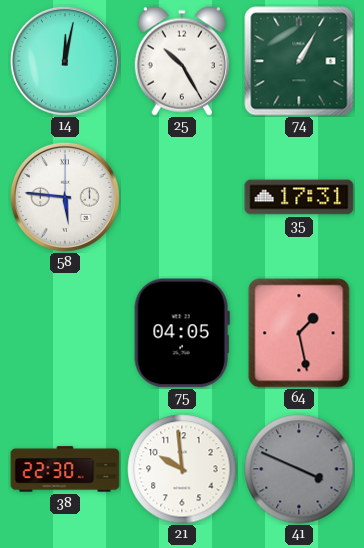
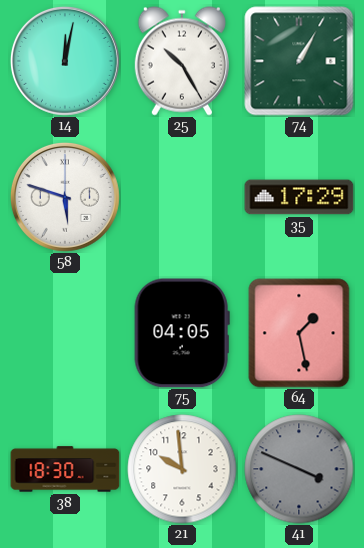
58: 5:46 -> 5:48 (65, 197)
35: 17:31 -> 17:29 (299, 197)
38: 22:30 -> 18:30 (65, 469)
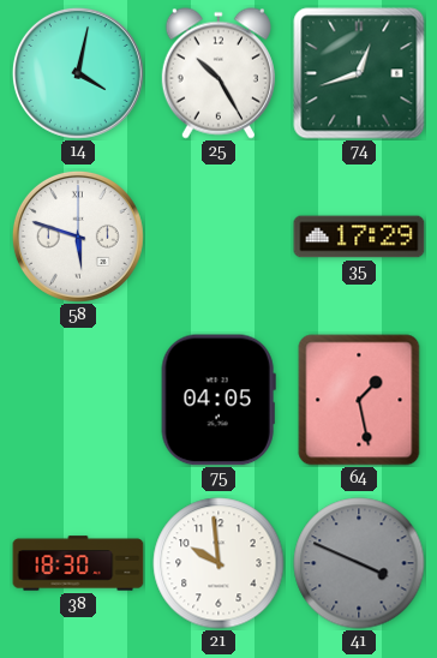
14: 12:02 -> 4:02 (78, 73)
74: 1:05 -> 12:42 (359, 73)
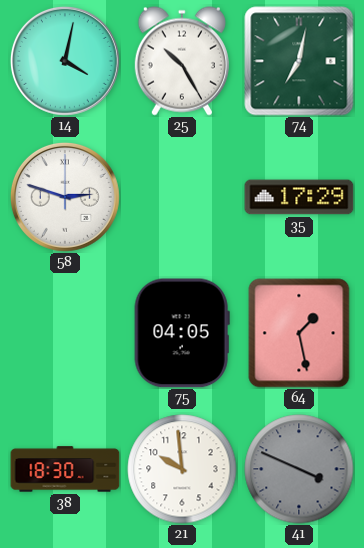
74: 12:42 -> 7:02 (299, 61)
58: 5:48 -> 2:48 (65, 197)
